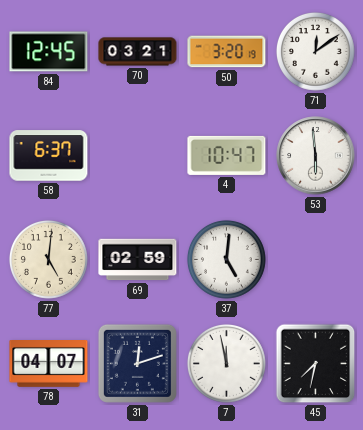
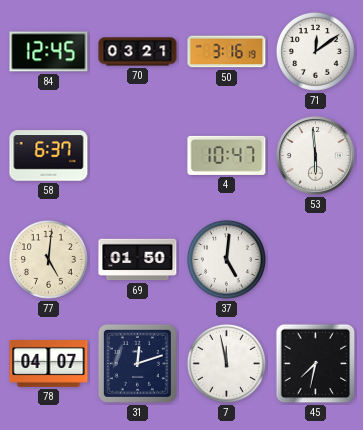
50: 3:20 -> 3:16 (227, 52)
69: 02:59 -> 01:50 (138, 260)
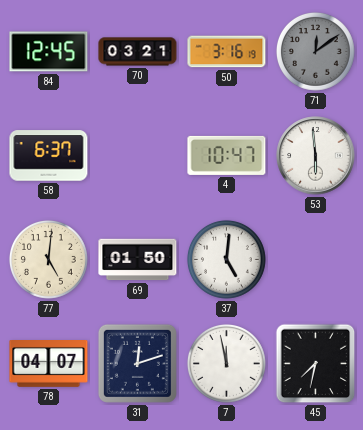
71 dial: white -> grey (316, 52)
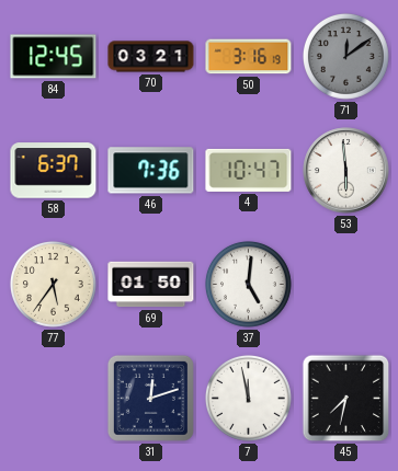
46: none -> 7:36 (151, 171)
77: 5:01 -> 5:36 (54, 285)
78: 04:07 -> none (49, 364)
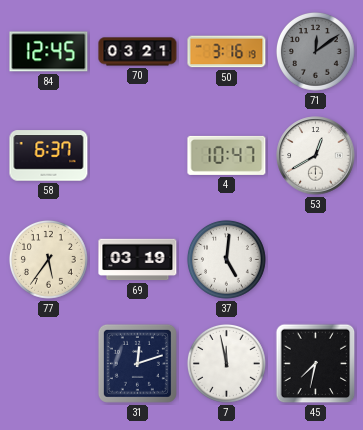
46: 7:36 -> none (151, 171)
53: 5:59 -> 12:40 (316, 156)
69: 01:50 -> 03:19 (138, 260)
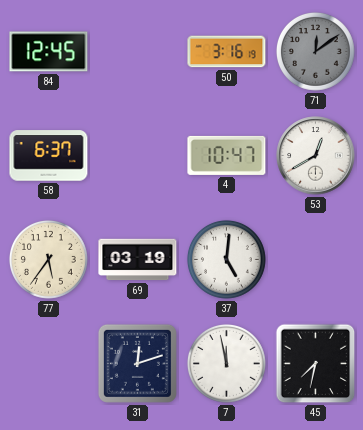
70: 03:21 -> none (138, 52)
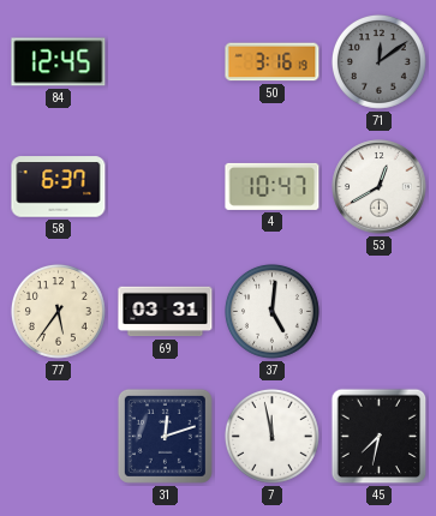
69: 03:19 -> 03:31 (166, 312)
